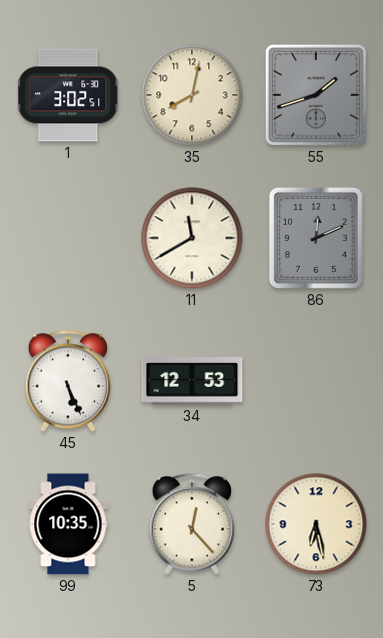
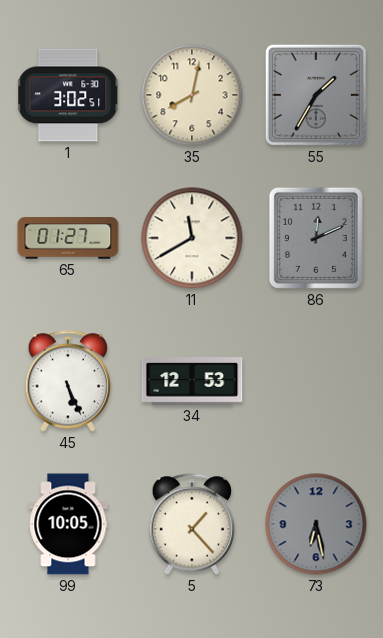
55: 1:42 -> 1:35 (316, 95)
65: none -> 01:27 (68, 238)
99: 10:35 -> 10:05 (68, 524)
5: 12:23 -> 1:23 (191, 524)
73 dial: cream -> grey (316, 524)
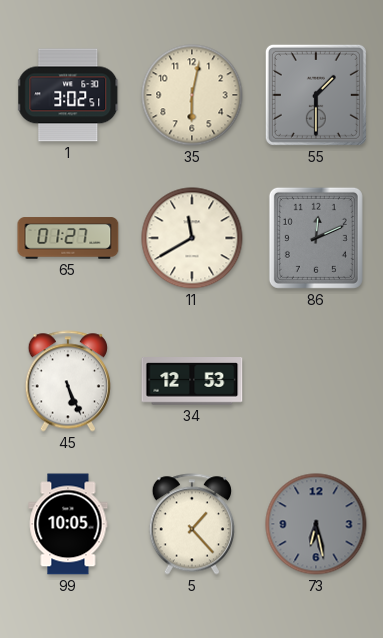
35: 8:02 -> 6:02 (192, 95)
55: 1:35 -> 1:30 (316, 95)
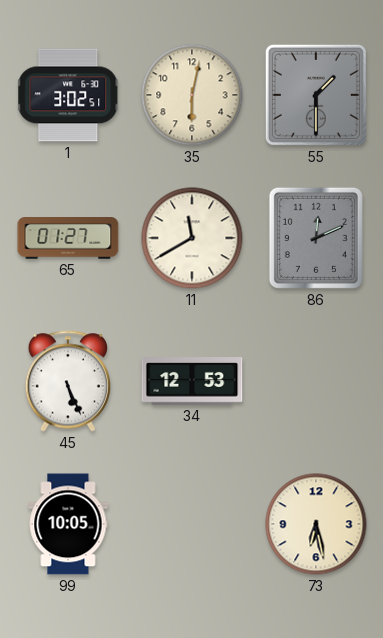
5: 1:23 -> none (191, 524)
73 dial: grey -> cream (316, 524)
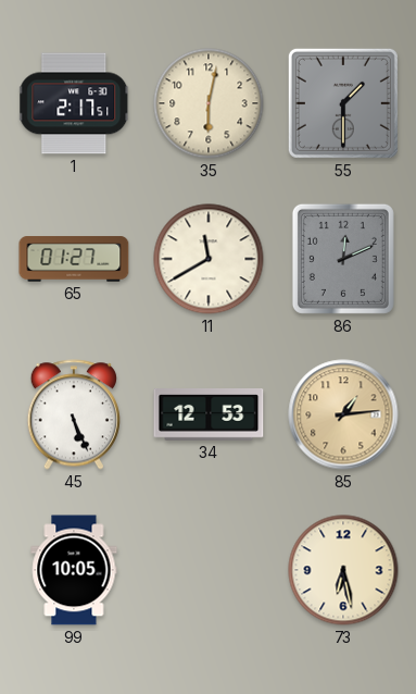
1: 3:02 -> 2:17 (75, 103)
85: none -> 1:14 (343, 414)
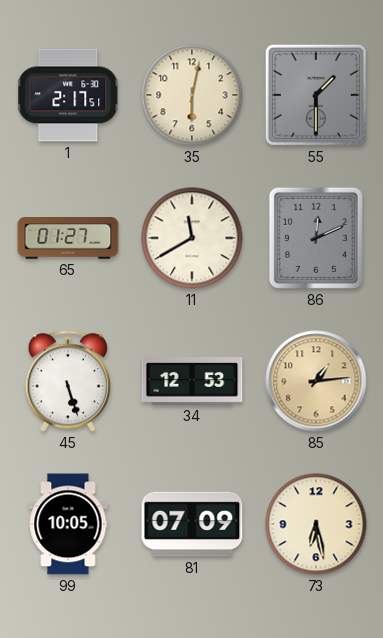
45: 5:26 -> 5:27 (67, 381)
81: none -> 07:09 (192, 524)
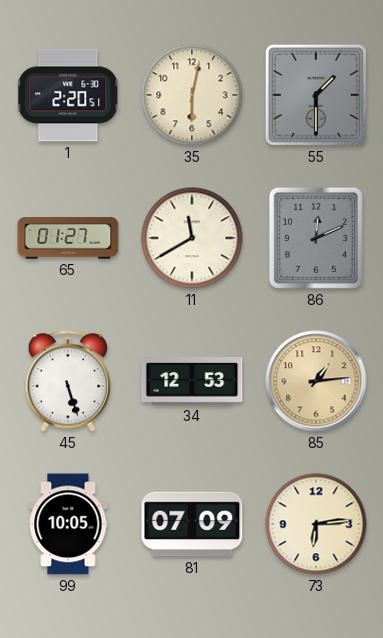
1: 2:17 -> 2:20 (69, 95)
73: 6:28 -> 6:14 (316, 524)
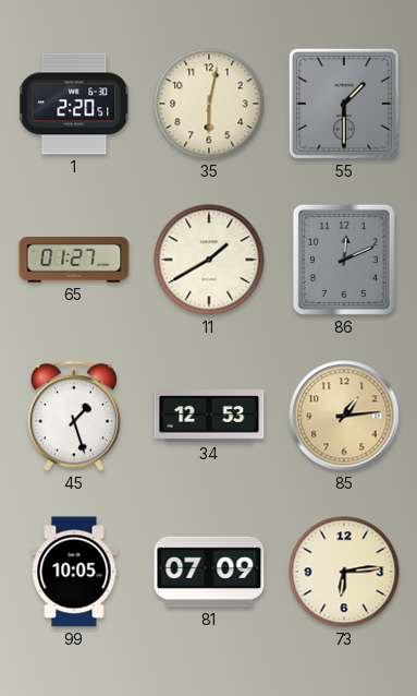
11: 11:40 -> 1:40 (209, 260)
45: 5:27 -> 1:27 (73, 416)
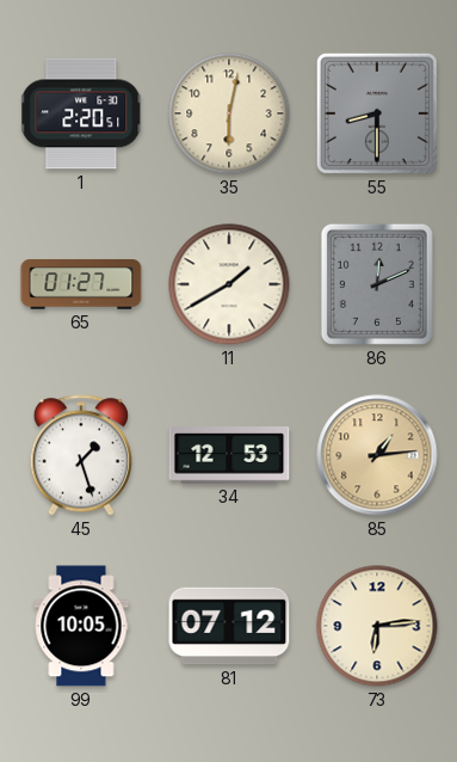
55: 1:30 -> 8:30 (377, 113)
81: 07:09 -> 07:12 (229, 626)
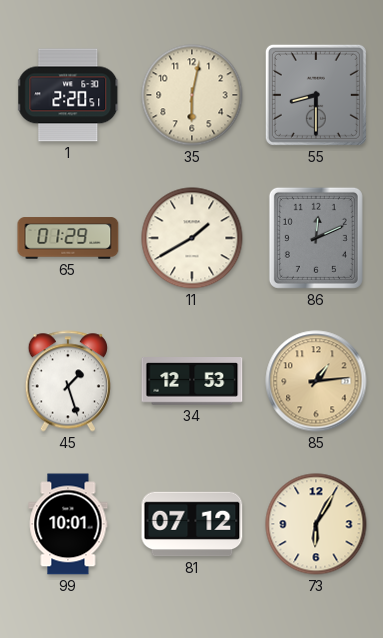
65: 01:27 -> 01:29 (68, 238)
99: 10:05 -> 10:01 (68, 524)
73: 6:14 -> 6:05 (316, 524)
